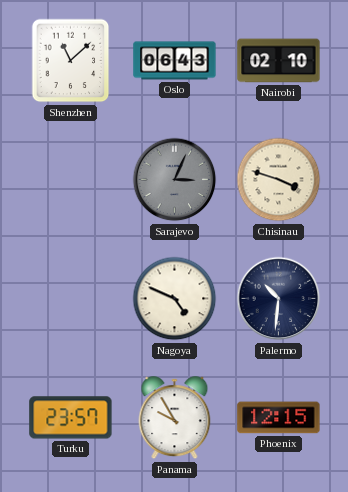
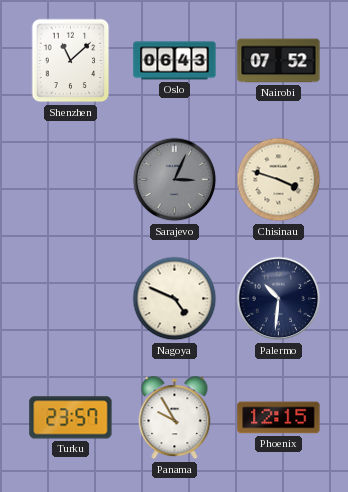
Nairobi: 02:10 -> 07:52 (279, 61)
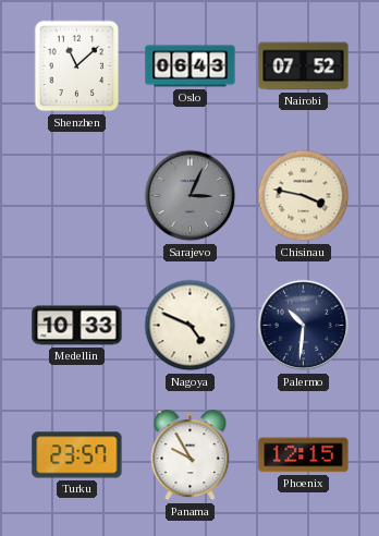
Chisinau: 3:48 -> 3:47 (304, 196)
Medellin: none -> 10:33 (77, 326)
